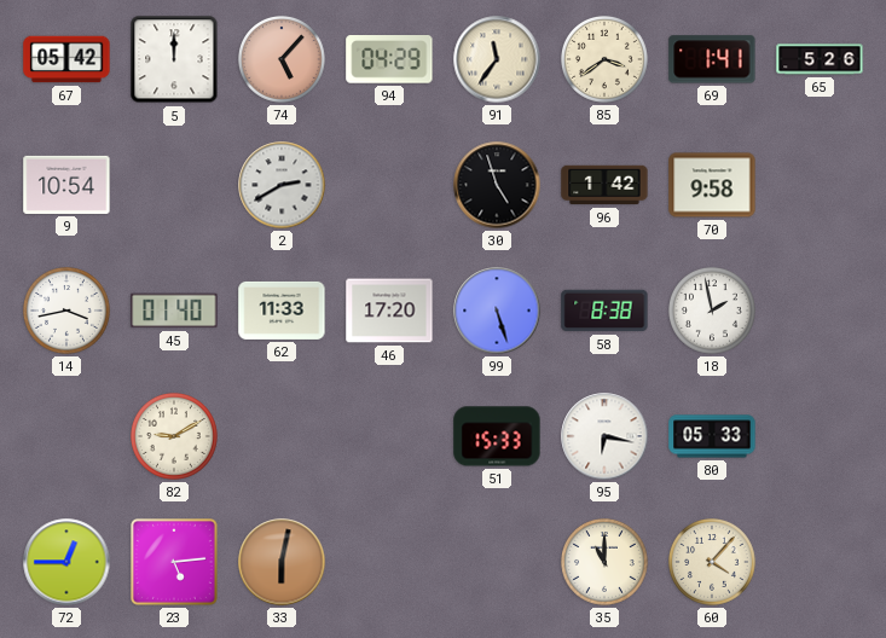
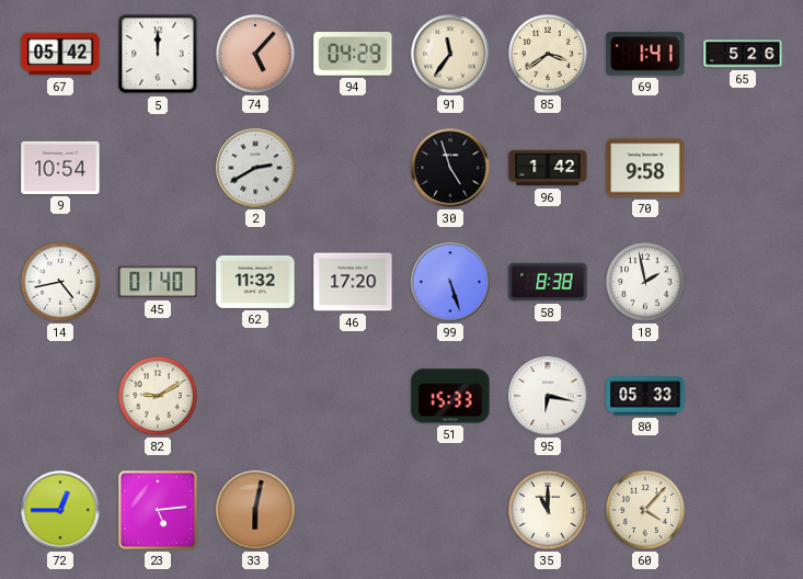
14: 3:43 -> 4:43 (61, 283)
62: 11:33 -> 11:32 (255, 282)
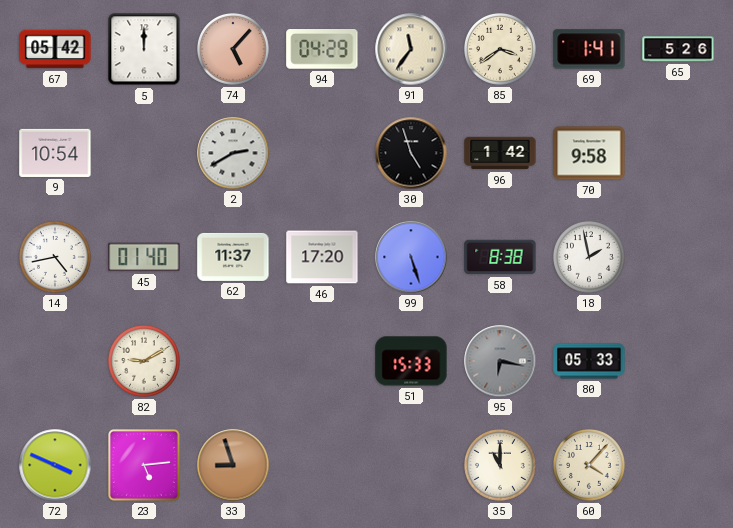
62: 11:32 -> 11:37 (233, 257)
95 dial: white -> grey (500, 361)
72: 12:45 -> 3:49 (55, 465)
33: 6:02 -> 8:57 (233, 465)
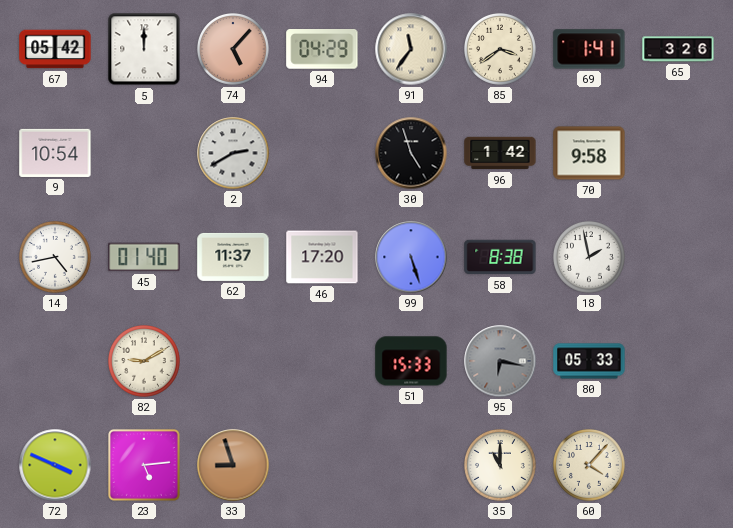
65: 5:26 -> 3:26 (678, 49)
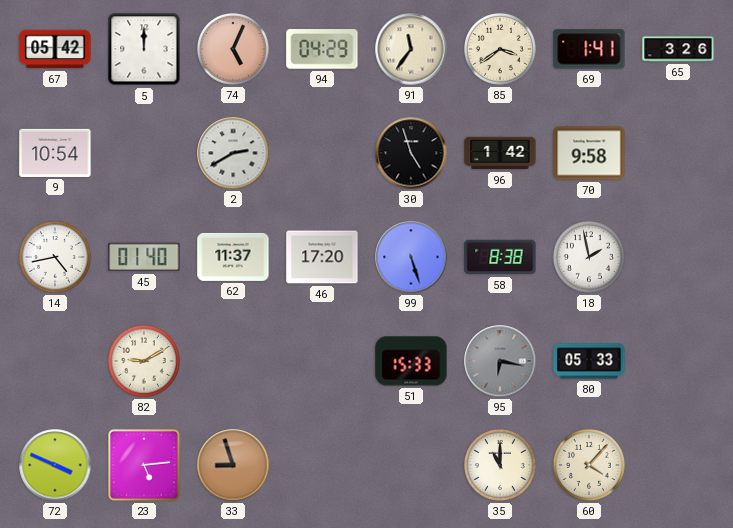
74: 5:07 -> 5:04 (234, 50)
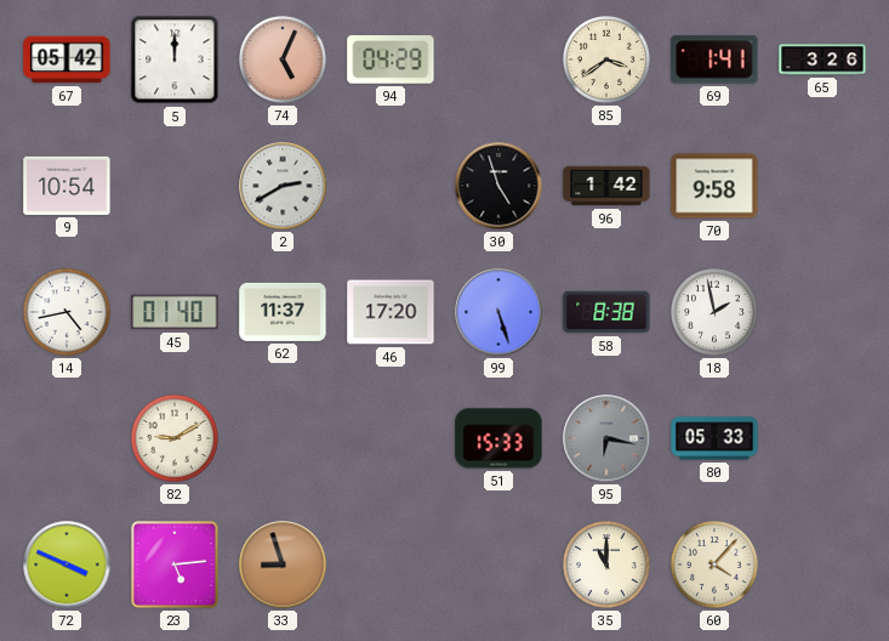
91: 11:36 -> none (411, 49)
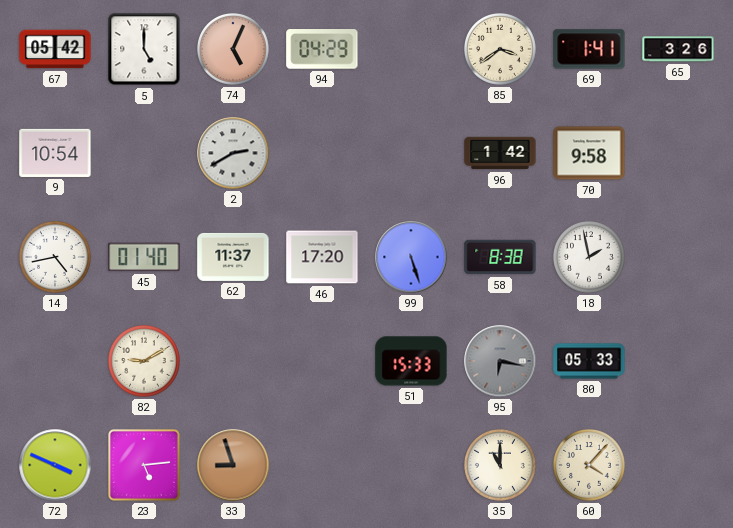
5: 12:00 -> 5:00 (144, 49)
30: 4:57 -> none (498, 186)
